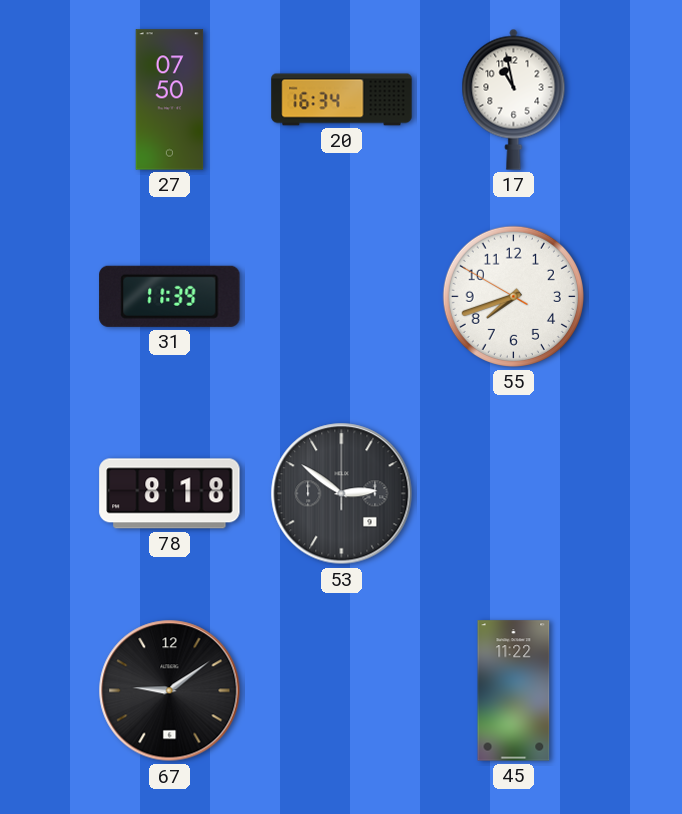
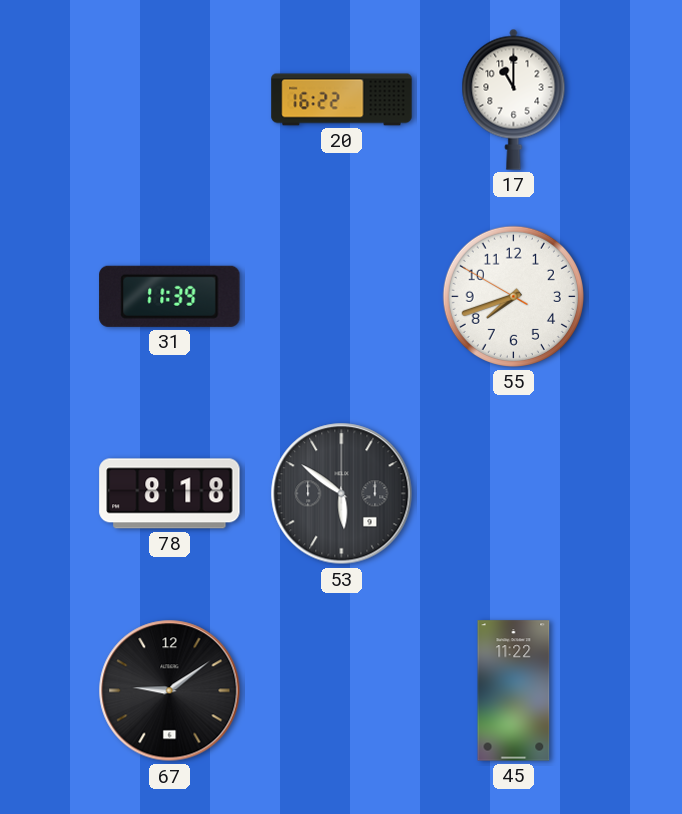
27: 07:50 -> none (170, 100)
20: 16:34 -> 16:22 (342, 100)
17: 10:58 -> 11:00 (514, 99)
53: 2:51 -> 5:51 (342, 494)
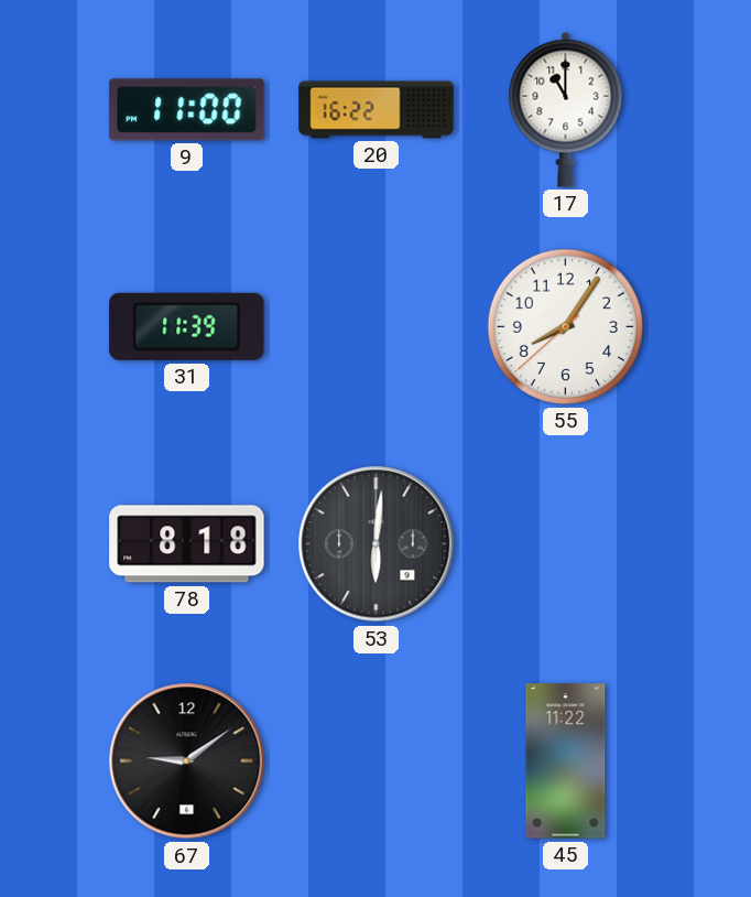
9: none -> 11:00 (187, 110)
55: 7:41 -> 8:05 (565, 326)
53: 5:51 -> 6:01 (377, 544)
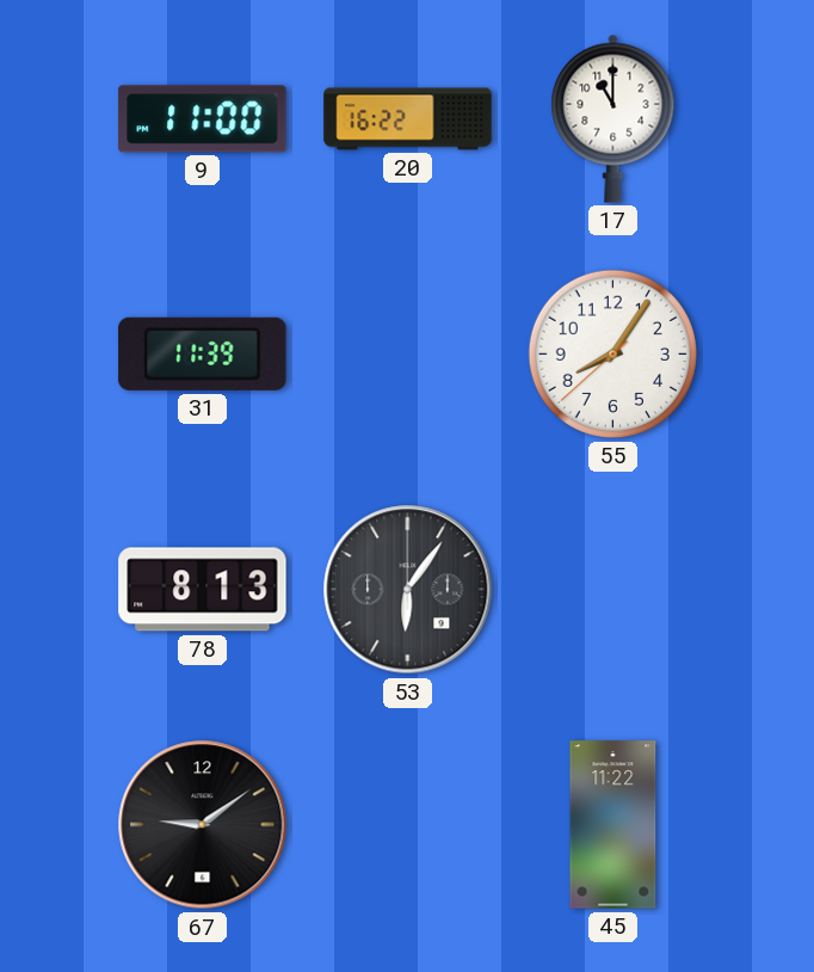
78: 8:18 -> 8:13 (203, 590)
53: 6:01 -> 6:06 (408, 590)
